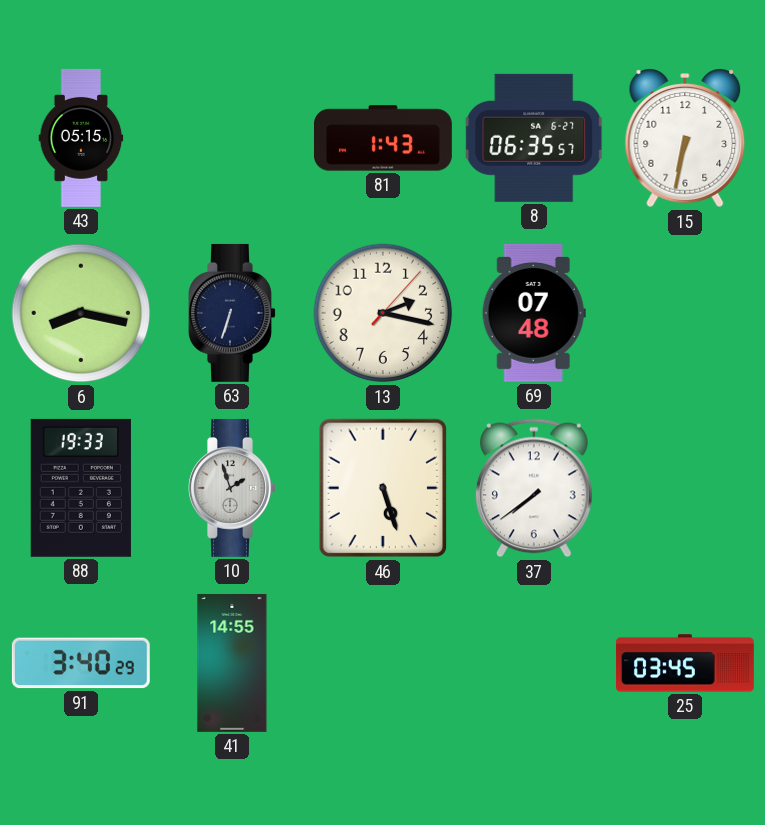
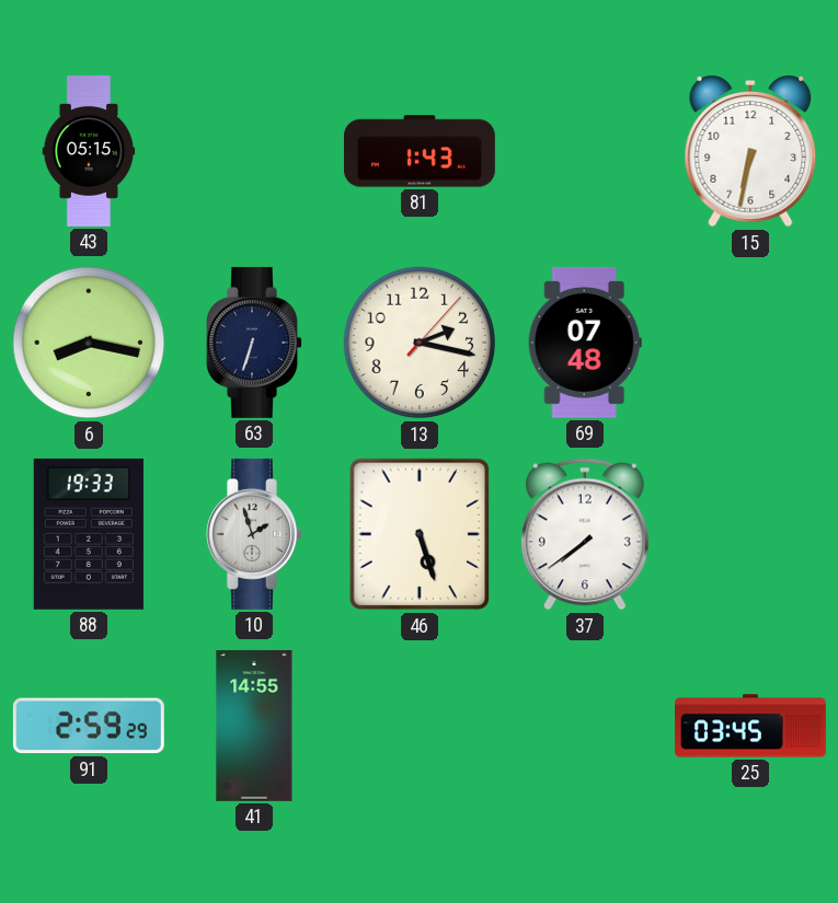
8: 06:35 -> none (534, 138)
91: 3:40 -> 2:59 (89, 726)
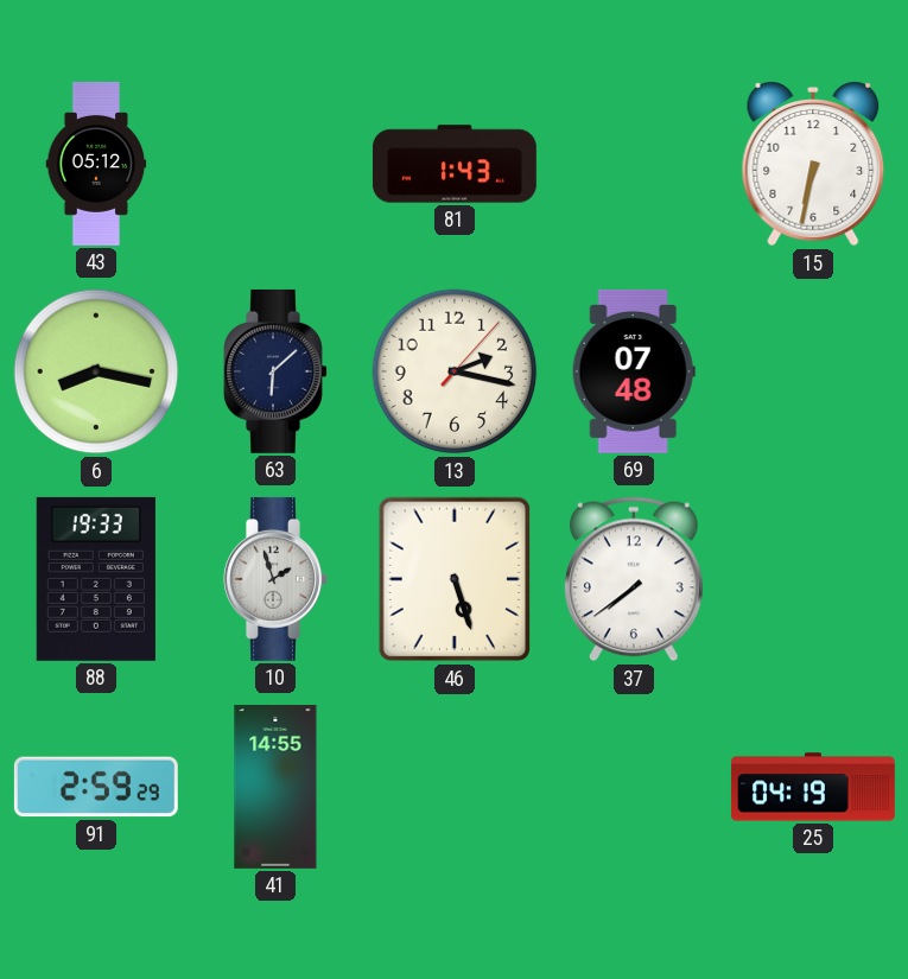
43: 05:15 -> 05:12 (96, 164)
63: 6:33 -> 6:08 (275, 371)
25: 03:45 -> 04:19 (813, 787)
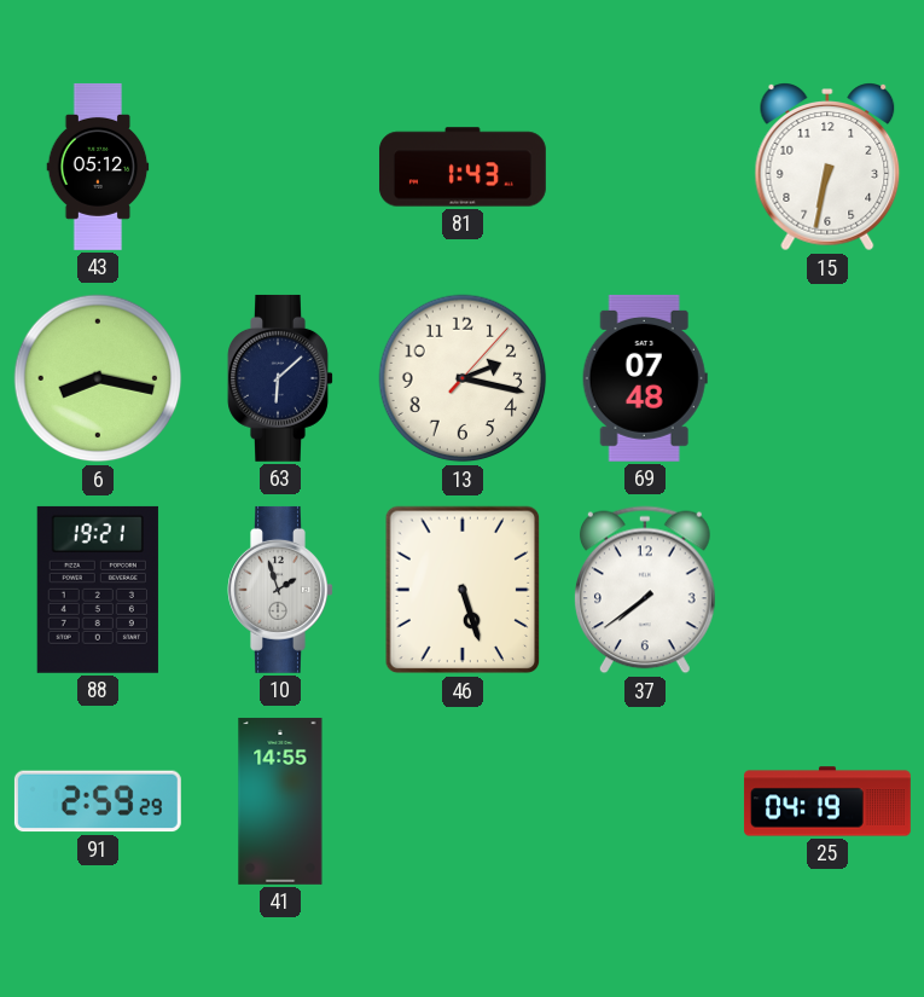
88: 19:33 -> 19:21 (98, 590)
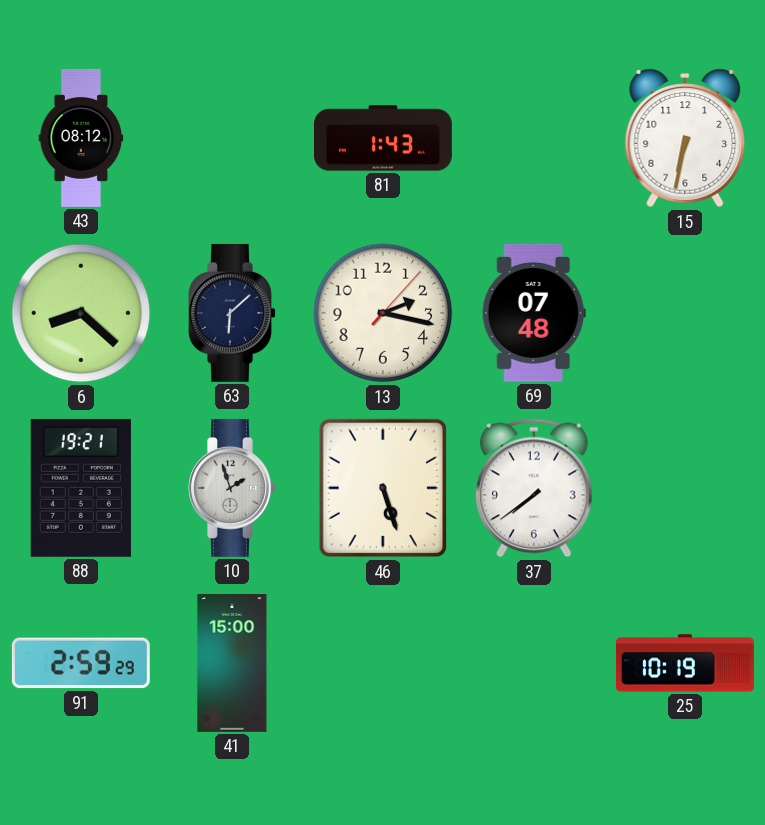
43: 05:12 -> 08:12 (81, 138)
6: 8:17 -> 8:22 (81, 313)
41: 14:55 -> 15:00 (232, 663)
25: 04:19 -> 10:19 (685, 663)
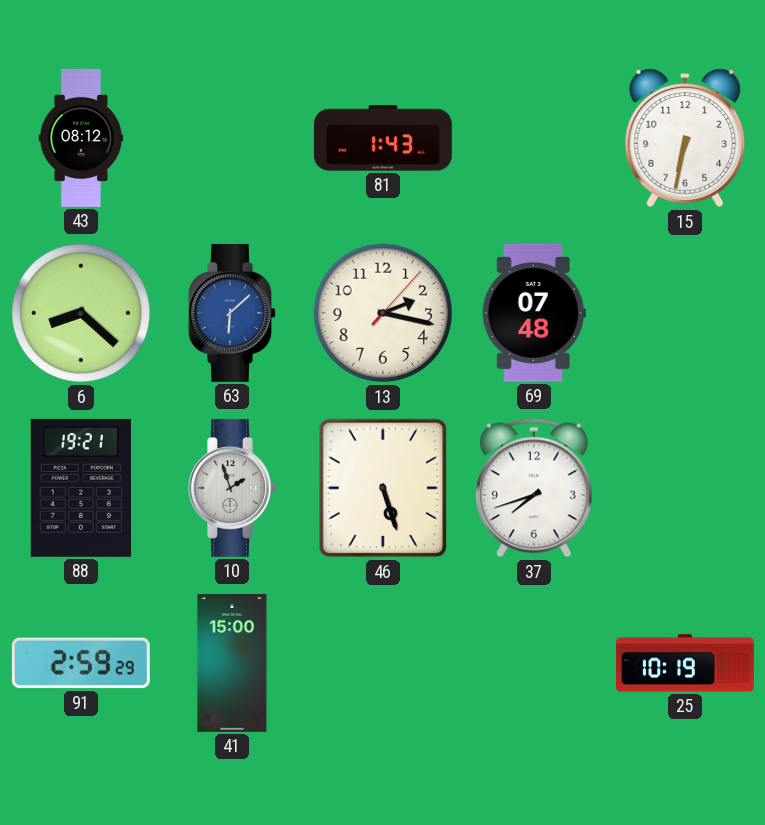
63 dial: navy -> blue (232, 313)
37: 7:39 -> 7:42 (534, 488)
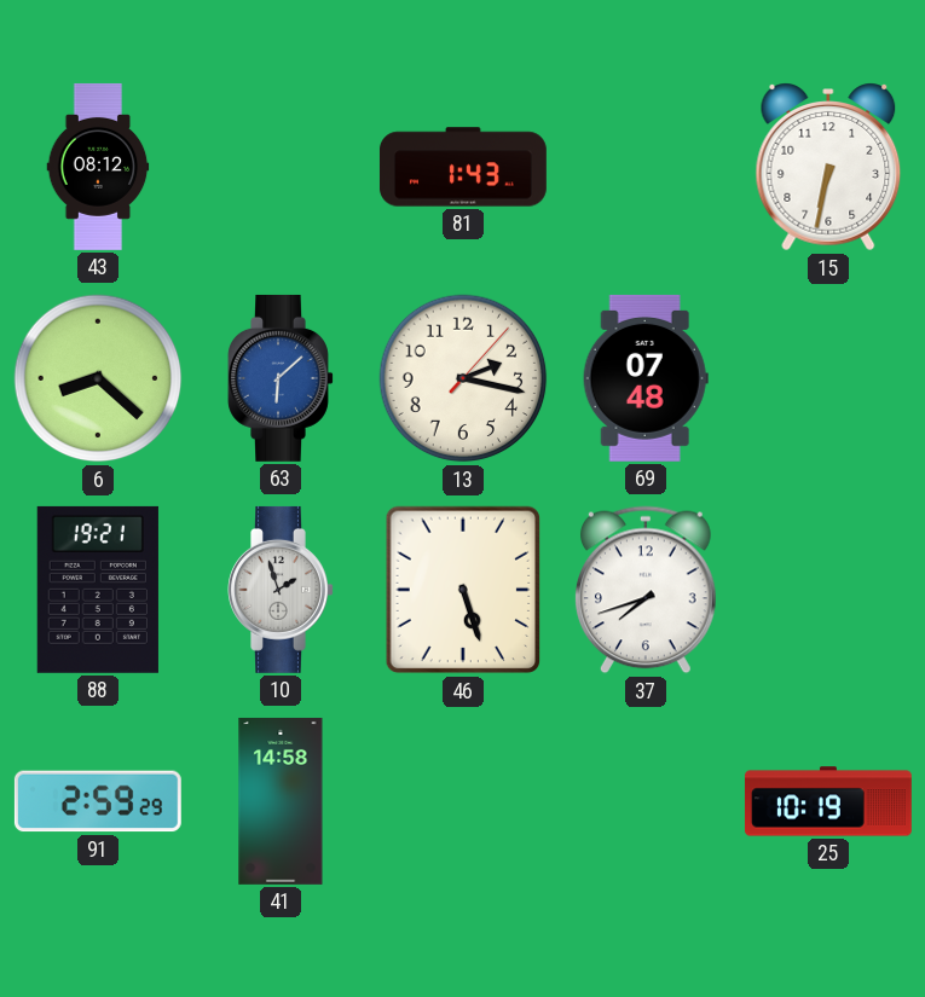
41: 15:00 -> 14:58 (281, 801)
